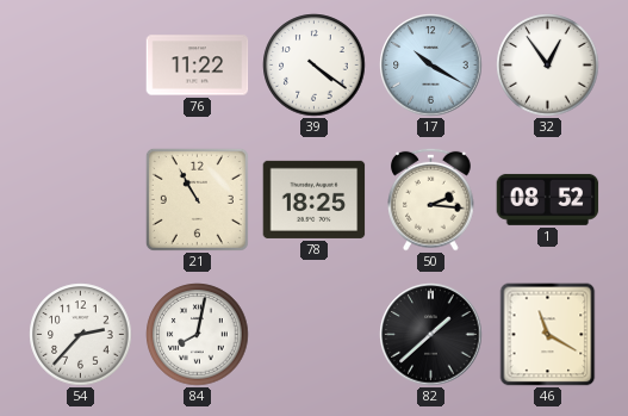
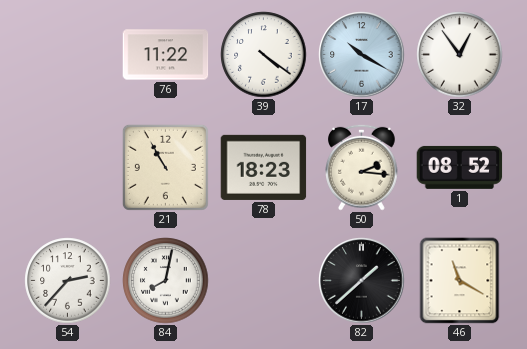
78: 18:25 -> 18:23 (264, 167)
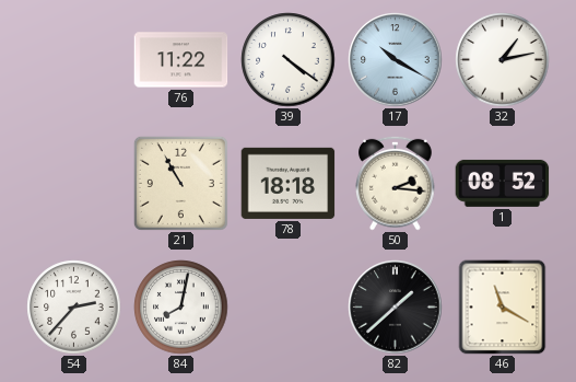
32: 12:54 -> 1:13 (503, 60)
78: 18:23 -> 18:18 (289, 183)
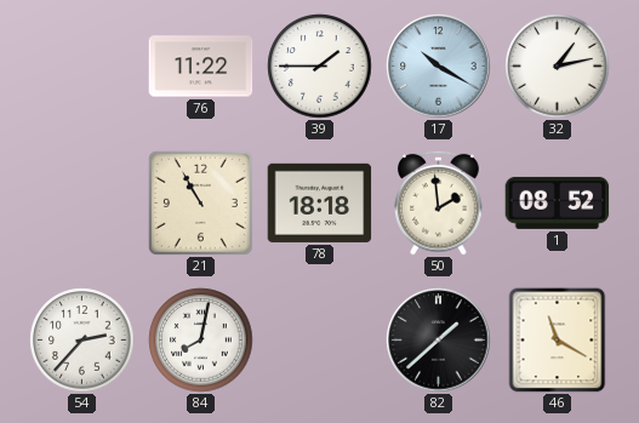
39: 4:21 -> 1:45 (320, 67)
50: 2:16 -> 1:59 (439, 202)
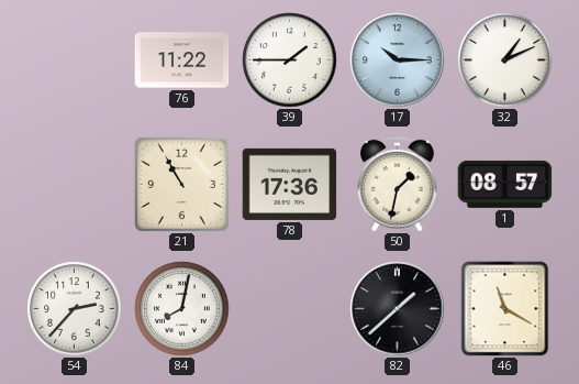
17: 10:20 -> 10:15 (398, 61)
32: 1:13 -> 1:11 (505, 61)
78: 18:18 -> 17:36 (290, 184)
50: 1:59 -> 1:32 (398, 184)
1: 08:52 -> 08:57 (505, 184)
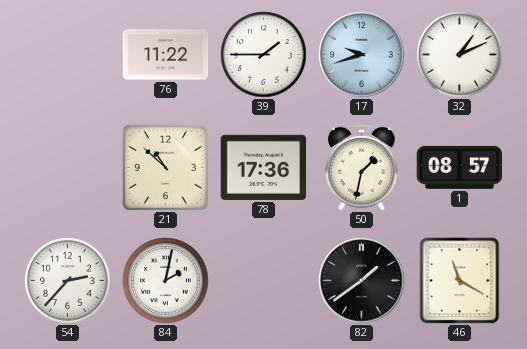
17: 10:15 -> 9:42 (362, 55)
21: 10:55 -> 10:52 (165, 167)
84: 8:02 -> 2:02 (166, 281)
82: 1:38 -> 1:39 (362, 281)
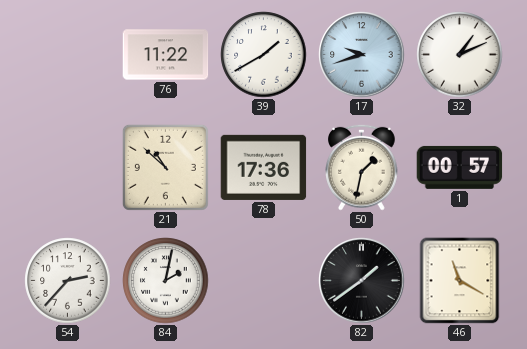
39: 1:45 -> 1:40 (264, 55)
1: 08:57 -> 00:57 (460, 167)
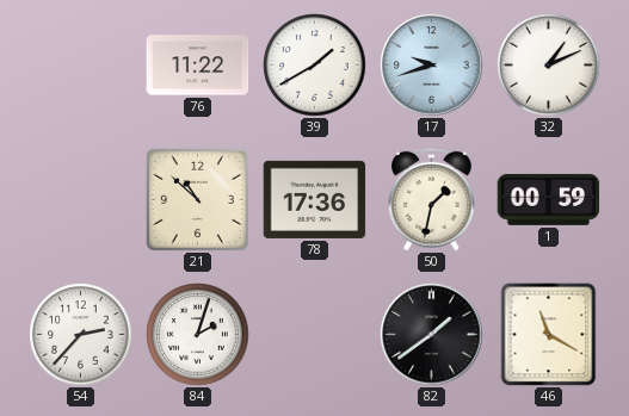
1: 00:57 -> 00:59 (549, 199)
84: 2:02 -> 2:03 (198, 335)
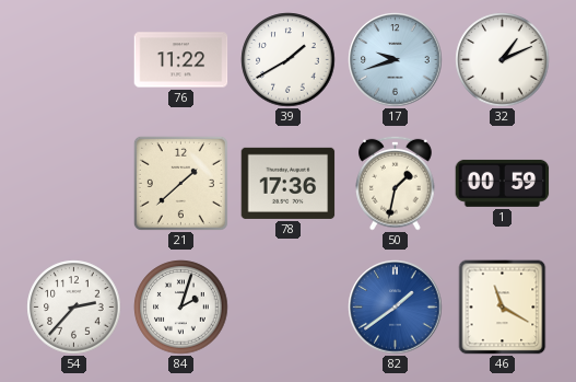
21: 10:52 -> 1:38 (180, 183)
82 dial: black -> blue (396, 308)
